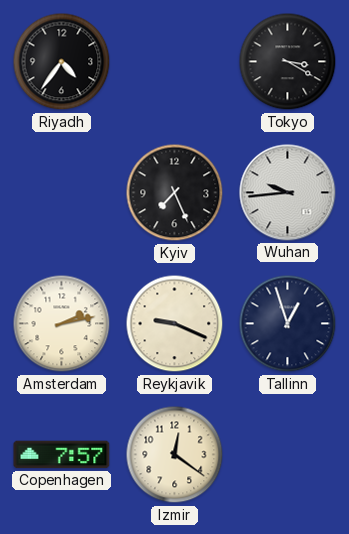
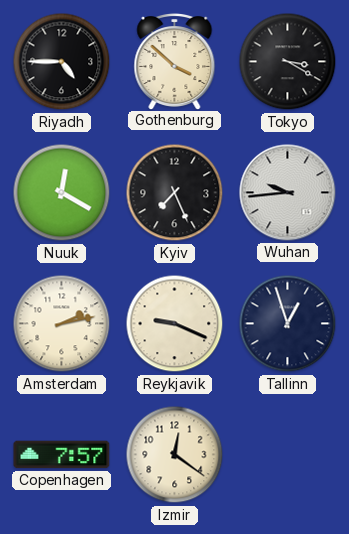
Riyadh: 4:36 -> 4:45 (62, 62)
Gothenburg: none -> 3:52 (175, 62)
Nuuk: none -> 12:20 (62, 193)
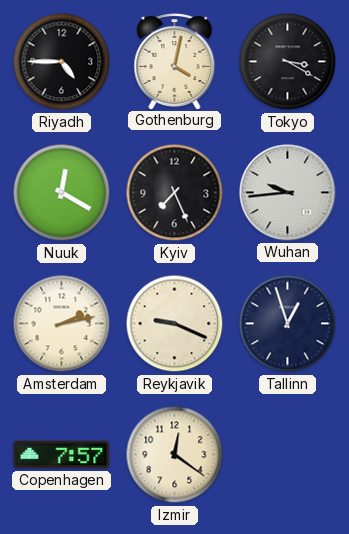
Gothenburg: 3:52 -> 4:02 (175, 62)
